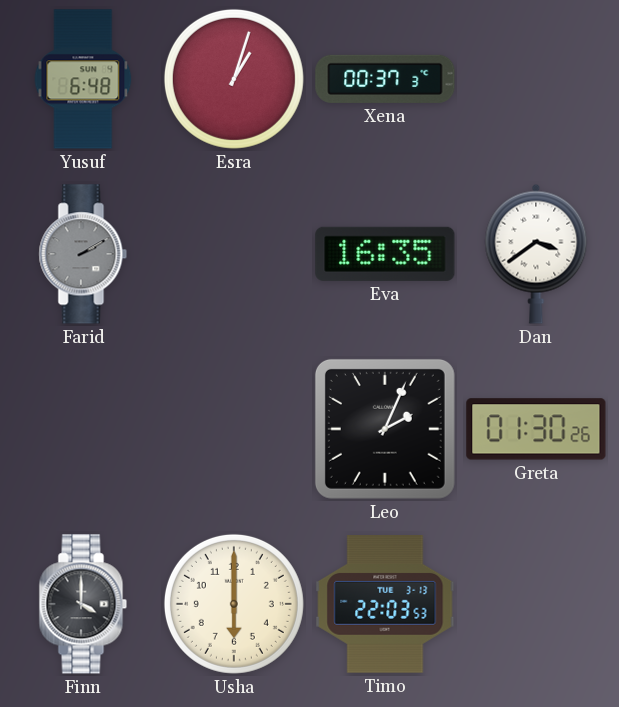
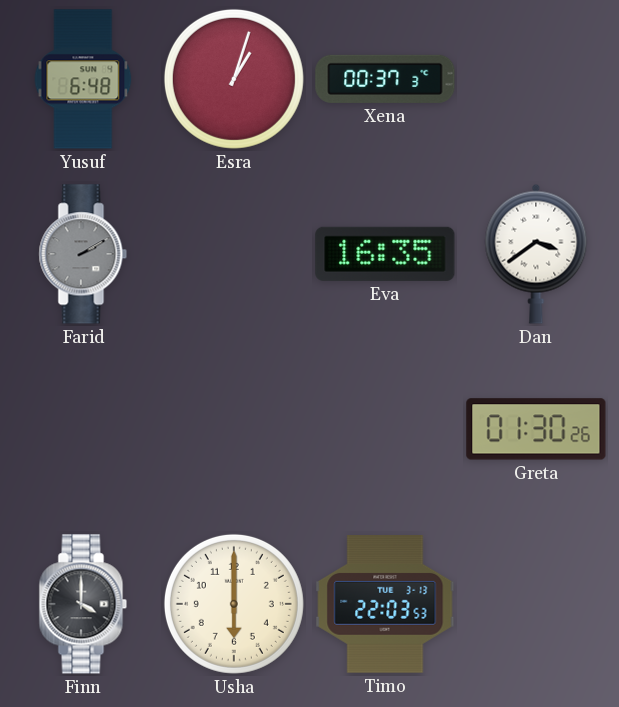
Leo: 2:04 -> none (385, 429)
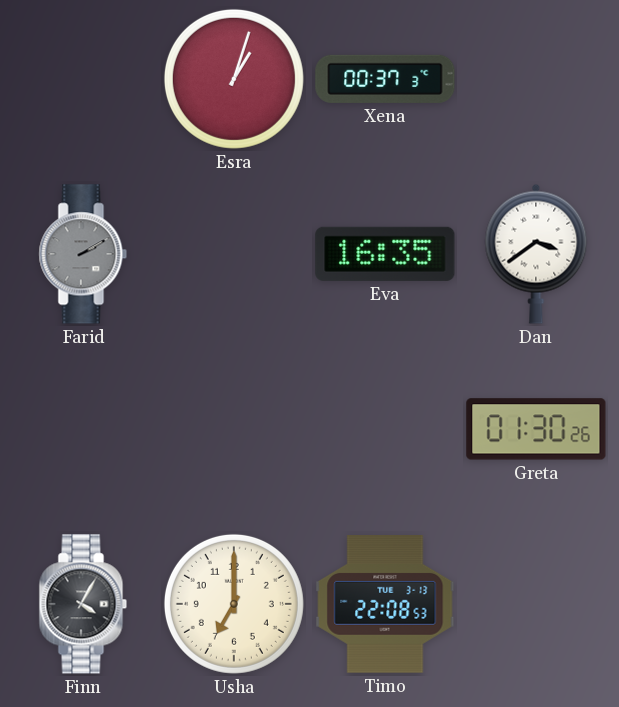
Yusuf: 6:48 -> none (83, 79)
Finn: 4:00 -> 4:05 (83, 604)
Usha: 6:00 -> 7:00 (234, 604)
Timo: 22:03 -> 22:08 (385, 604)
